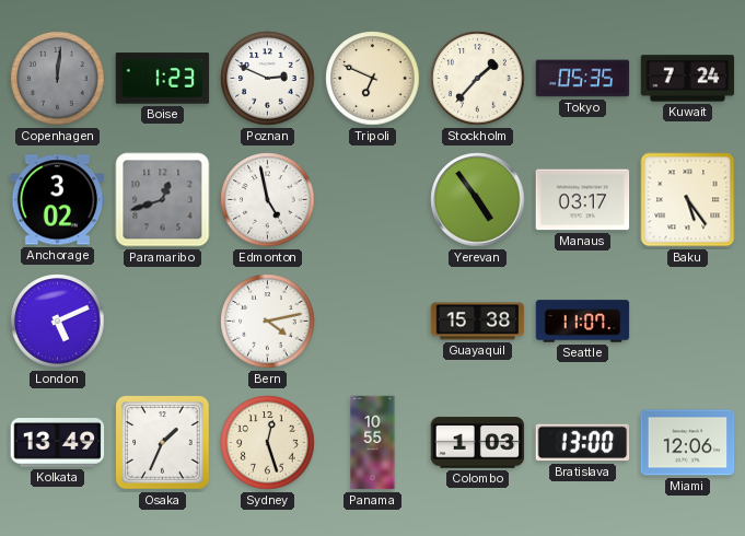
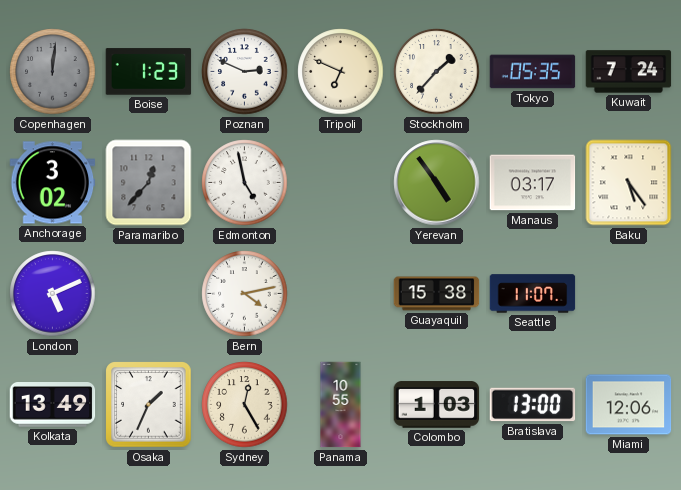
Paramaribo: 12:42 -> 12:37 (149, 183)
Sydney: 12:27 -> 12:25 (245, 405)
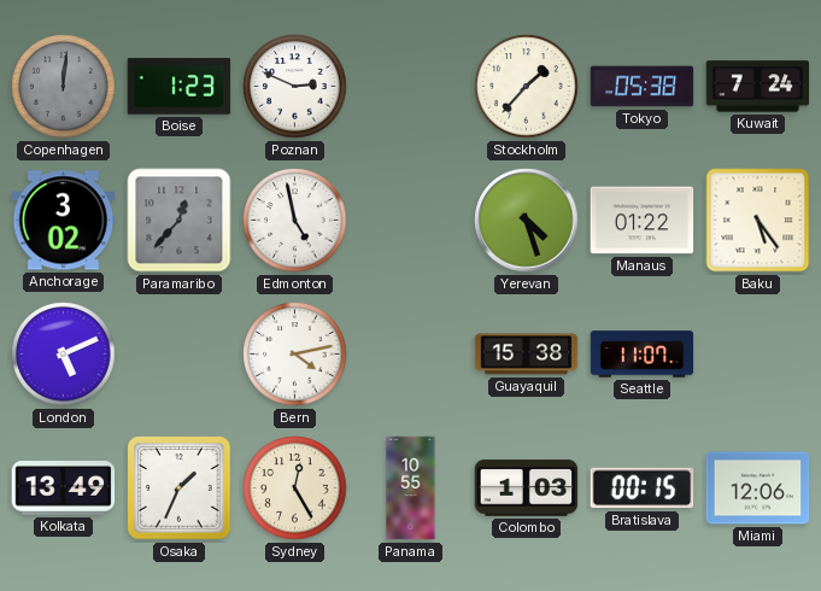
Tripoli: 6:49 -> none (341, 72)
Tokyo: 05:35 -> 05:38 (643, 87)
Yerevan: 4:54 -> 4:27 (527, 221)
Manaus: 03:17 -> 01:22 (643, 221)
Bratislava: 13:00 -> 00:15 (643, 488)
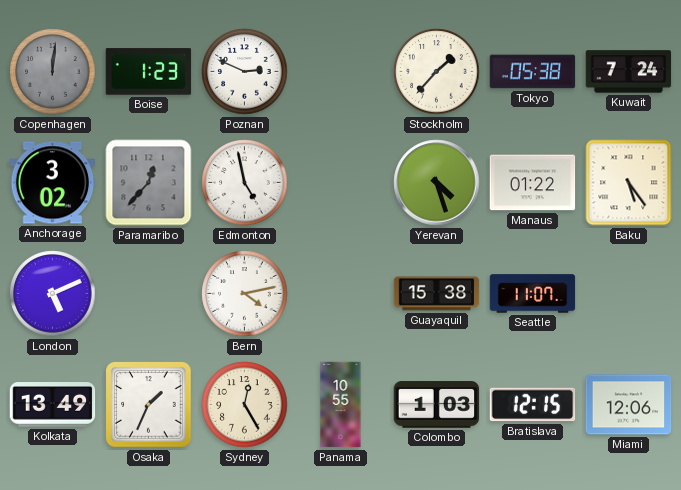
Bratislava: 00:15 -> 12:15 (533, 405)
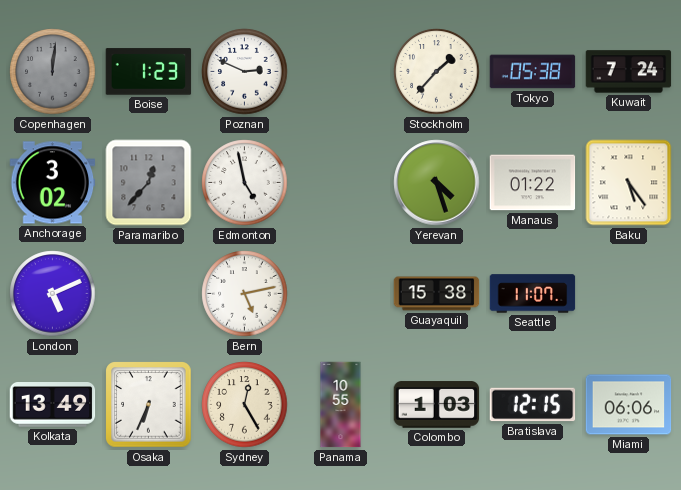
Bern: 4:13 -> 5:13 (245, 294)
Osaka: 1:34 -> 6:34 (149, 405)
Miami: 12:06 -> 06:06 (629, 405)
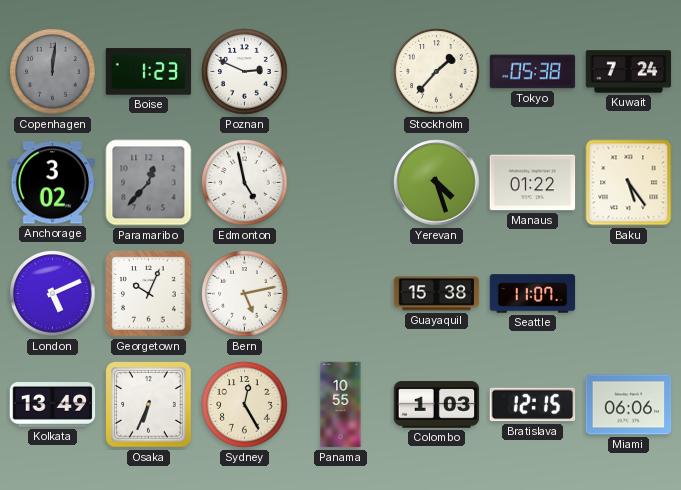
Georgetown: none -> 10:04 (149, 294)
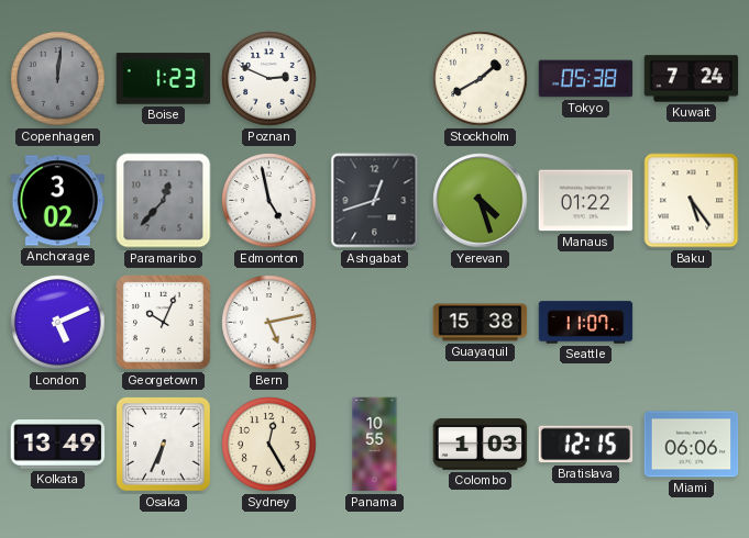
Stockholm: 1:37 -> 1:40 (481, 79)
Ashgabat: none -> 12:42 (375, 201)
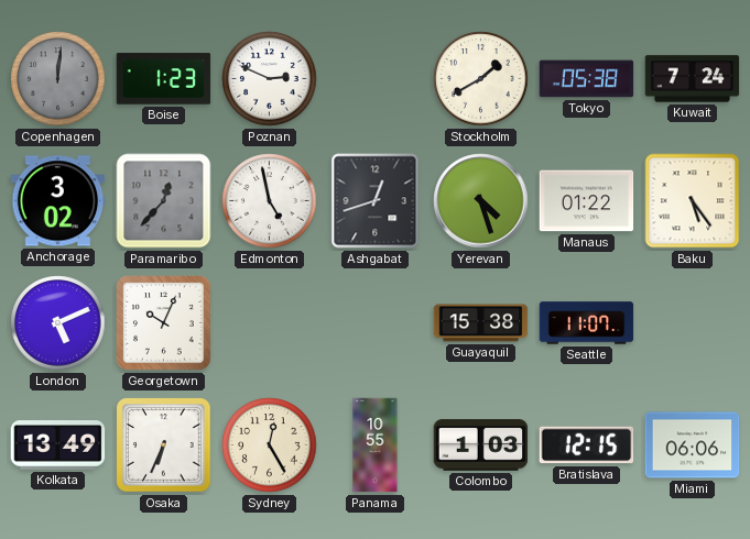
Bern: 5:13 -> none (269, 323)
